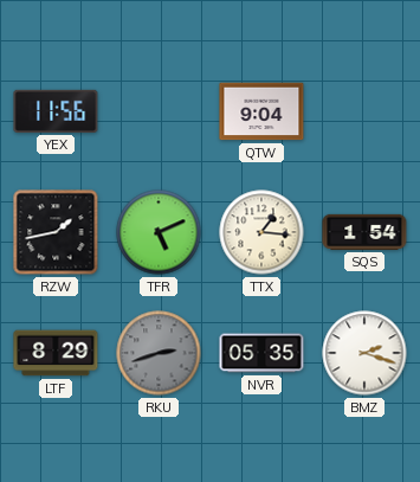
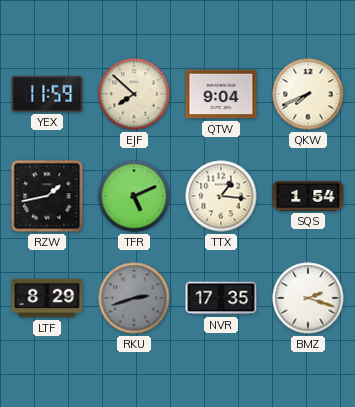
YEX: 11:56 -> 11:59 (47, 94)
EJF: none -> 7:52 (134, 94)
QKW: none -> 7:41 (308, 94)
NVR: 05:35 -> 17:35 (221, 298)
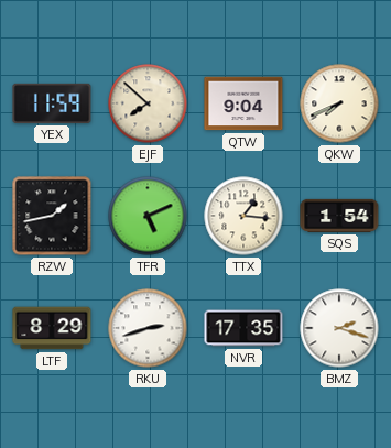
RKU dial: grey -> white (148, 328)
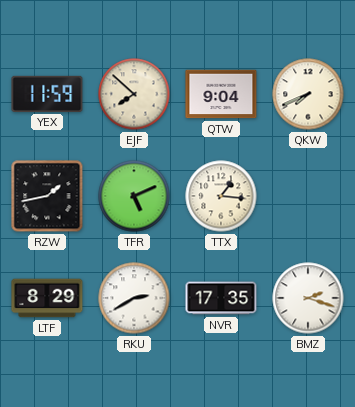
SQS: 1:54 -> none (339, 216)
RKU: 2:42 -> 2:40 (134, 298)
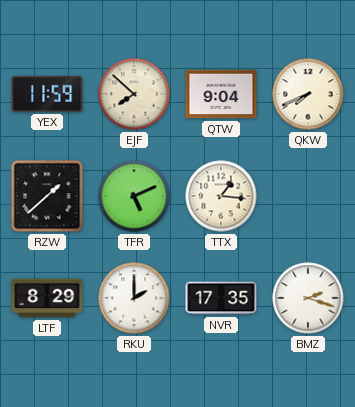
RZW: 1:43 -> 1:38 (47, 196)
RKU: 2:40 -> 2:00 (134, 298)
